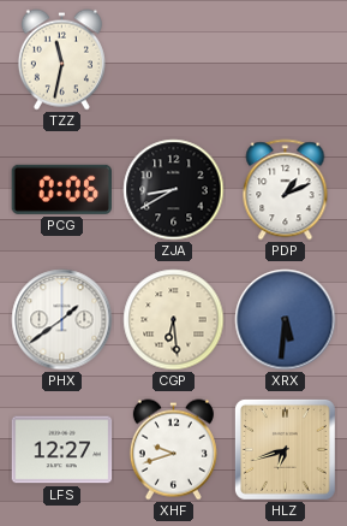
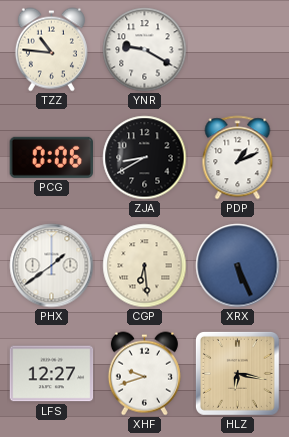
TZZ: 11:32 -> 10:46 (51, 50)
YNR: none -> 9:20 (145, 50)
XRX: 5:31 -> 5:26 (238, 266)
HLZ: 6:42 -> 6:17 (237, 373)
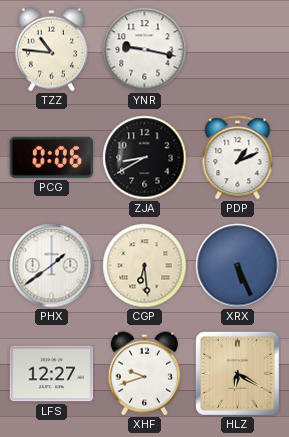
YNR: 9:20 -> 9:17 (145, 50)
HLZ: 6:17 -> 6:20 (237, 373)
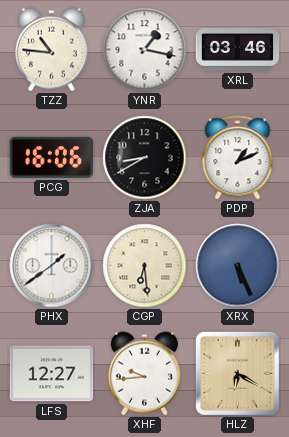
YNR: 9:17 -> 1:17 (145, 50)
XRL: none -> 03:46 (238, 50)
PCG: 0:06 -> 16:06 (51, 157)
XHF: 9:42 -> 9:44 (144, 374)
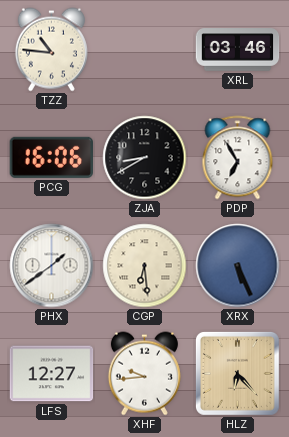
YNR: 1:17 -> none (145, 50)
PDP: 1:11 -> 6:55 (238, 158)
HLZ: 6:20 -> 6:23 (237, 373)
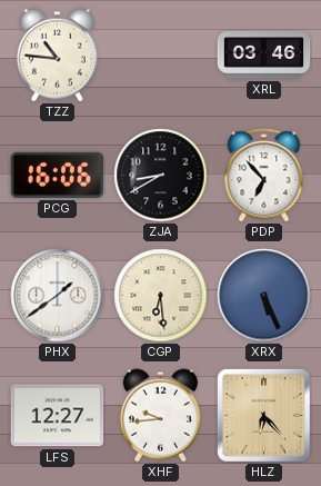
PDP: 6:55 -> 6:53 (264, 176)
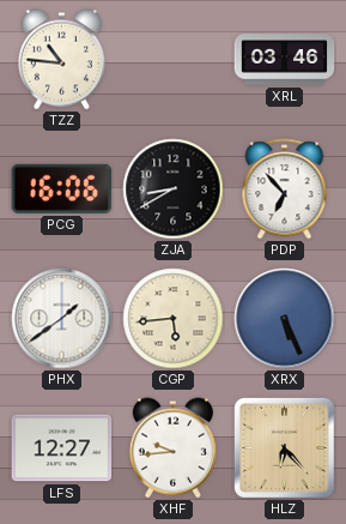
CGP: 6:29 -> 5:44 (174, 319)
